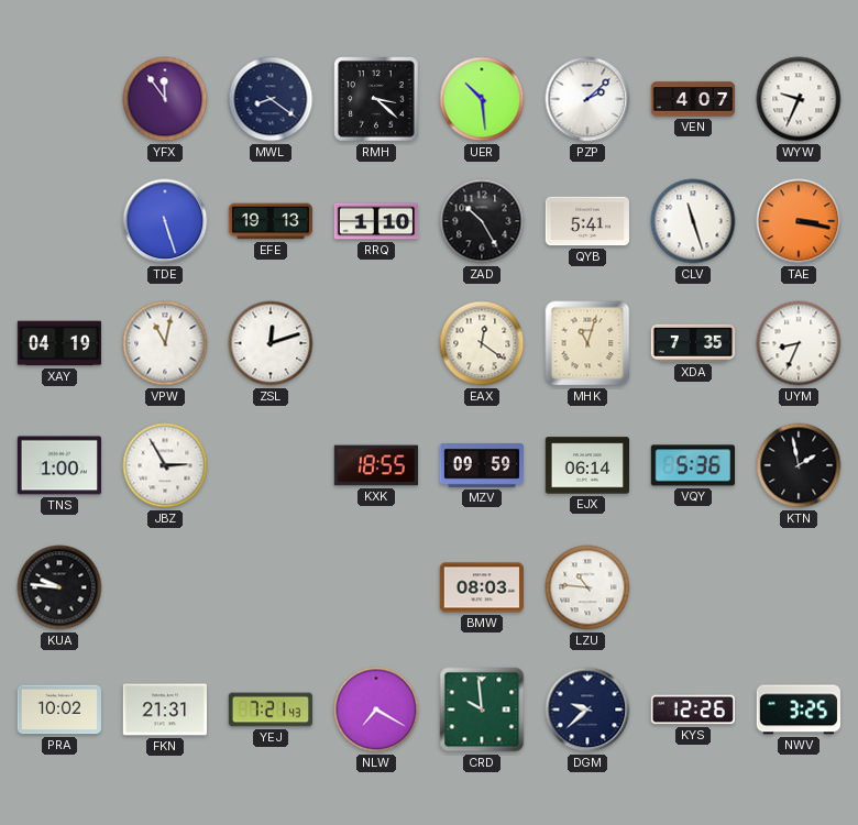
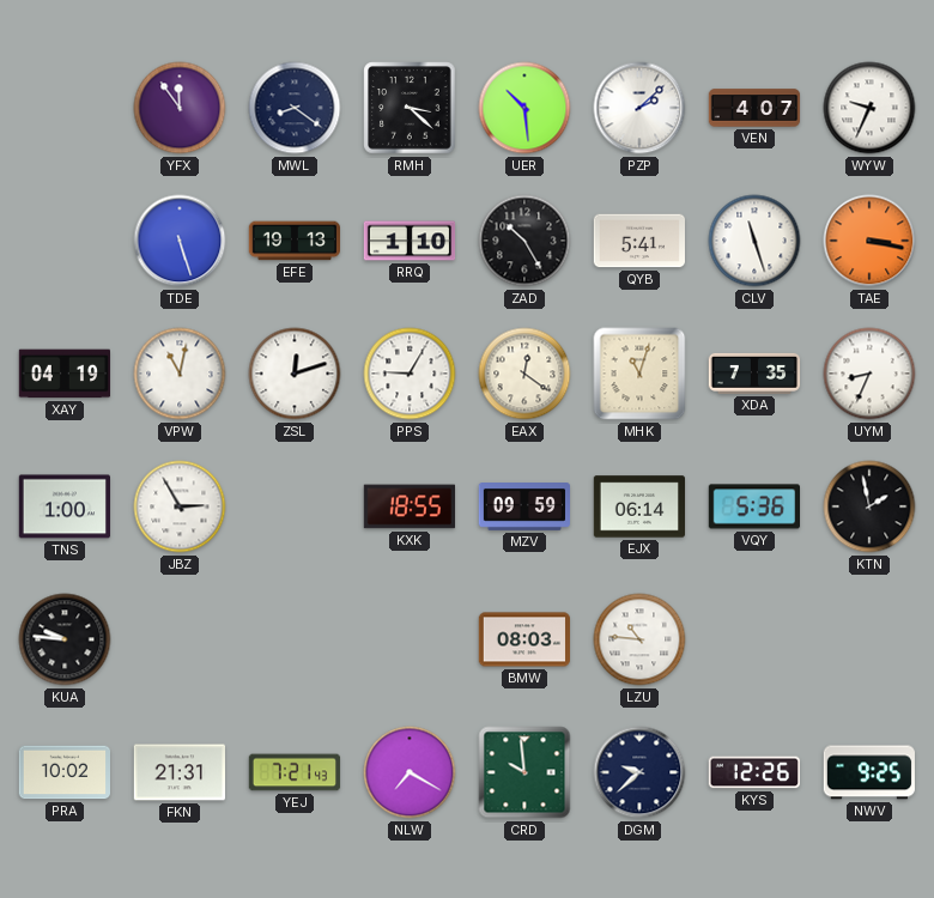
PPS: none -> 9:05 (410, 374)
NWV: 3:25 -> 9:25 (869, 772)
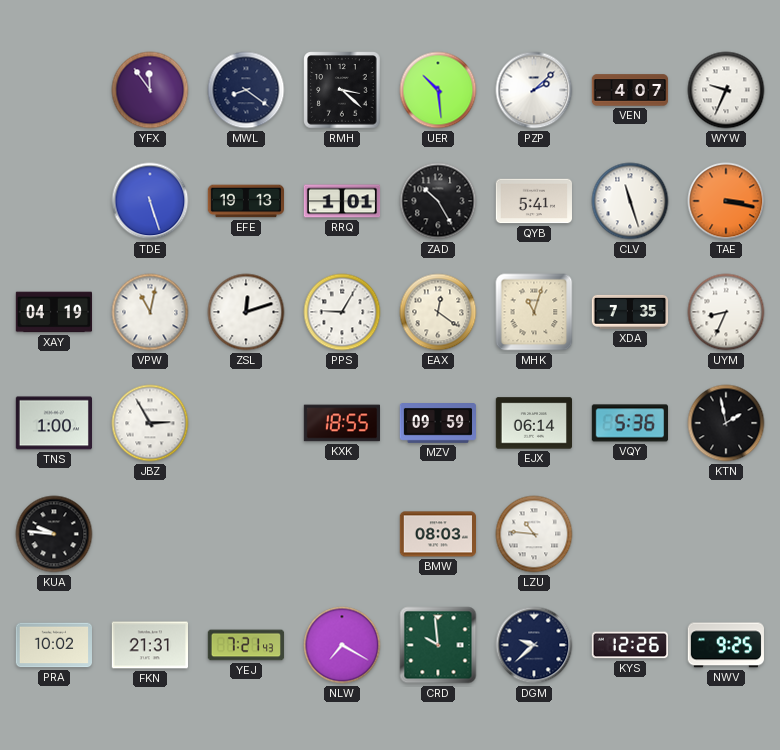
RRQ: 1:10 -> 1:01 (342, 201)
